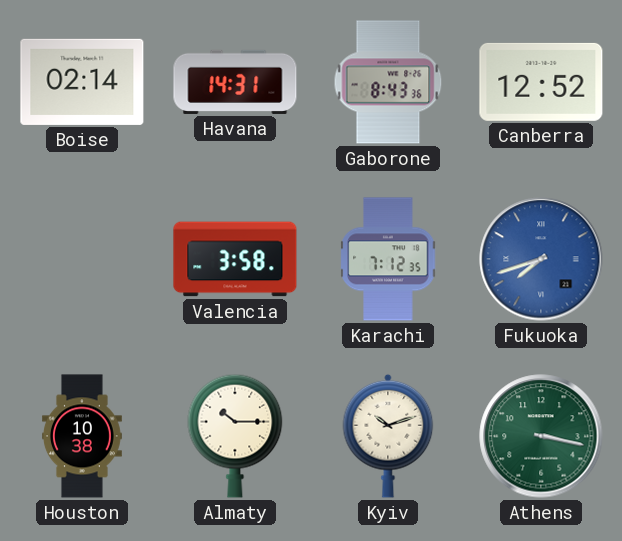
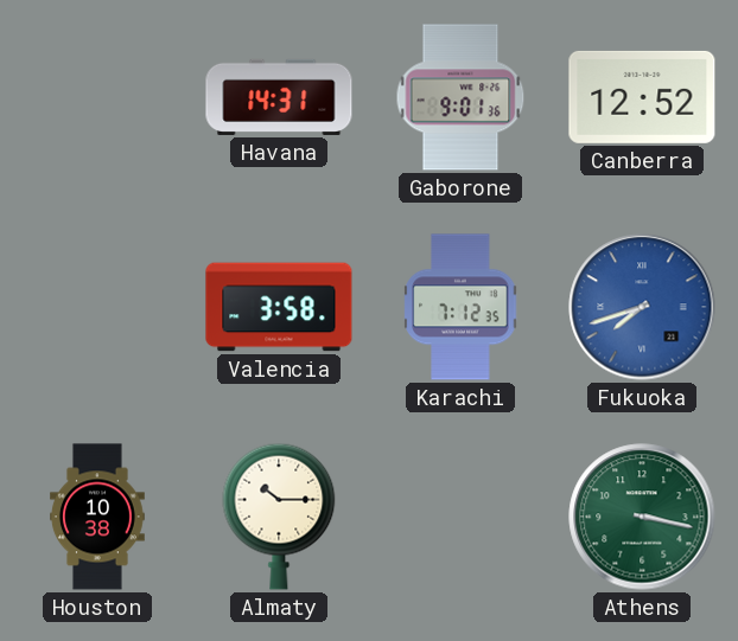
Boise: 02:14 -> none (82, 82)
Gaborone: 8:43 -> 9:01 (460, 97)
Kyiv: 10:12 -> none (388, 436)
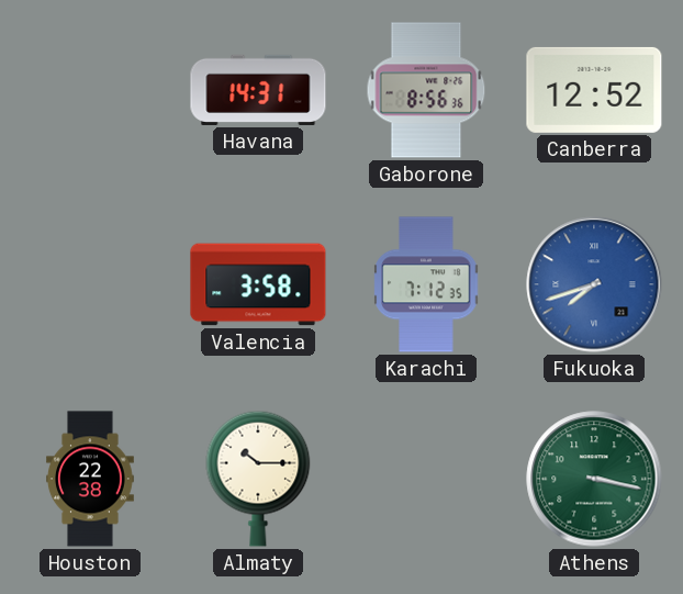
Gaborone: 9:01 -> 8:56 (426, 90)
Houston: 10:38 -> 22:38 (91, 479)
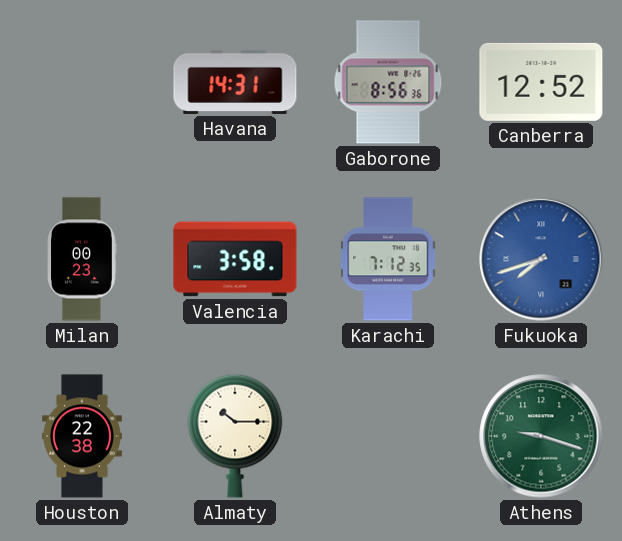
Milan: none -> 00:23 (82, 259)
Athens: 3:17 -> 9:18 (541, 436)
